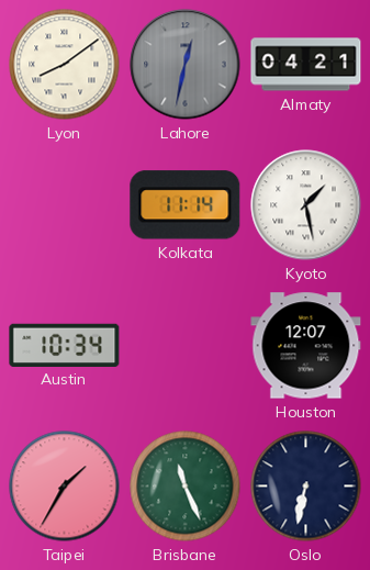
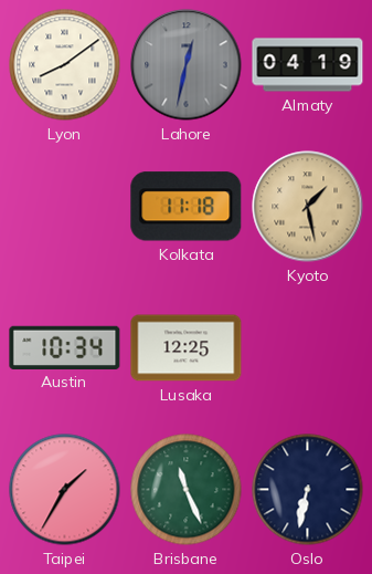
Almaty: 04:21 -> 04:19 (308, 65)
Kolkata: 11:14 -> 11:18 (187, 207)
Kyoto dial: white -> champagne (308, 207)
Lusaka: none -> 12:25 (187, 348)
Houston: 12:07 -> none (306, 346)
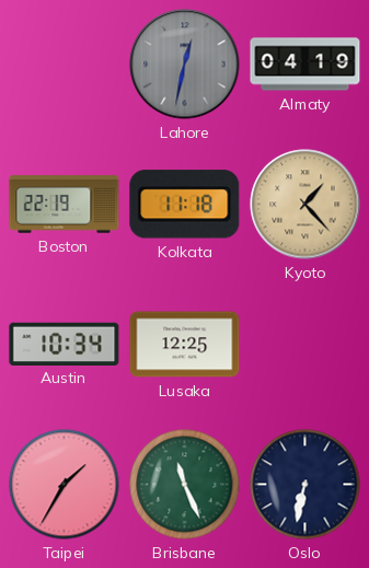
Lyon: 8:09 -> none (65, 65)
Boston: none -> 22:19 (65, 205)
Kyoto: 1:28 -> 1:23 (305, 205)
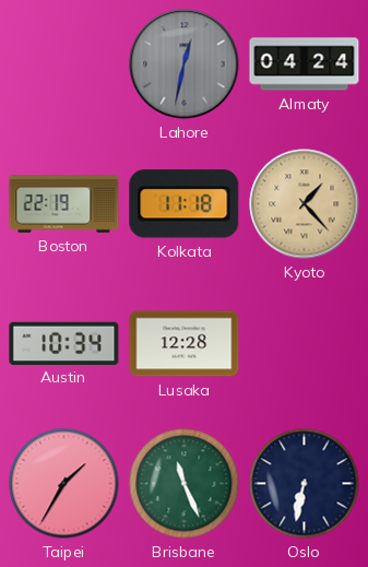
Almaty: 04:19 -> 04:24 (305, 64)
Lusaka: 12:25 -> 12:28 (185, 344)
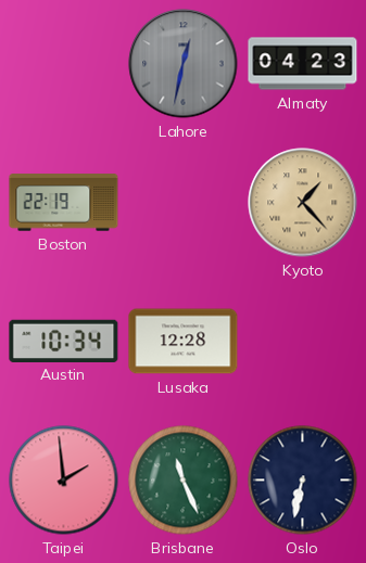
Almaty: 04:24 -> 04:23 (303, 64)
Kolkata: 11:18 -> none (185, 204)
Taipei: 1:35 -> 1:59 (64, 481)
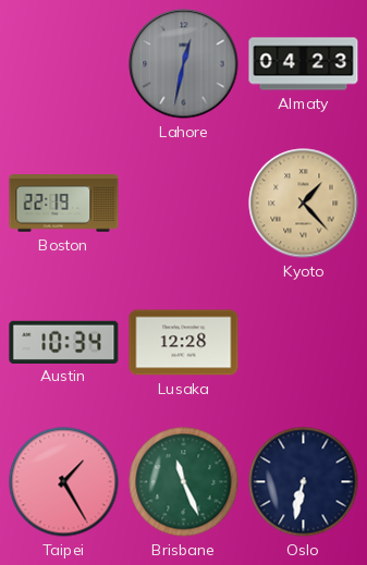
Taipei: 1:59 -> 1:25 (64, 482)
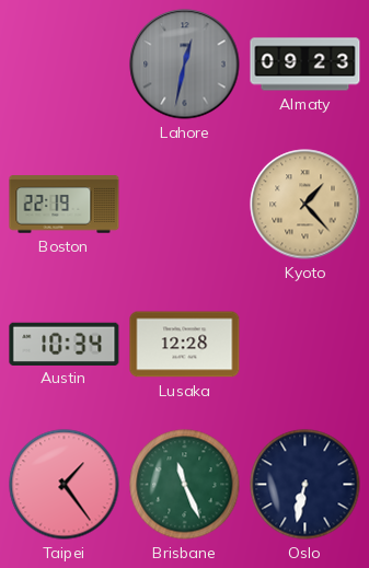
Almaty: 04:23 -> 09:23 (305, 65)
Taipei: 1:25 -> 1:24 (65, 485)
